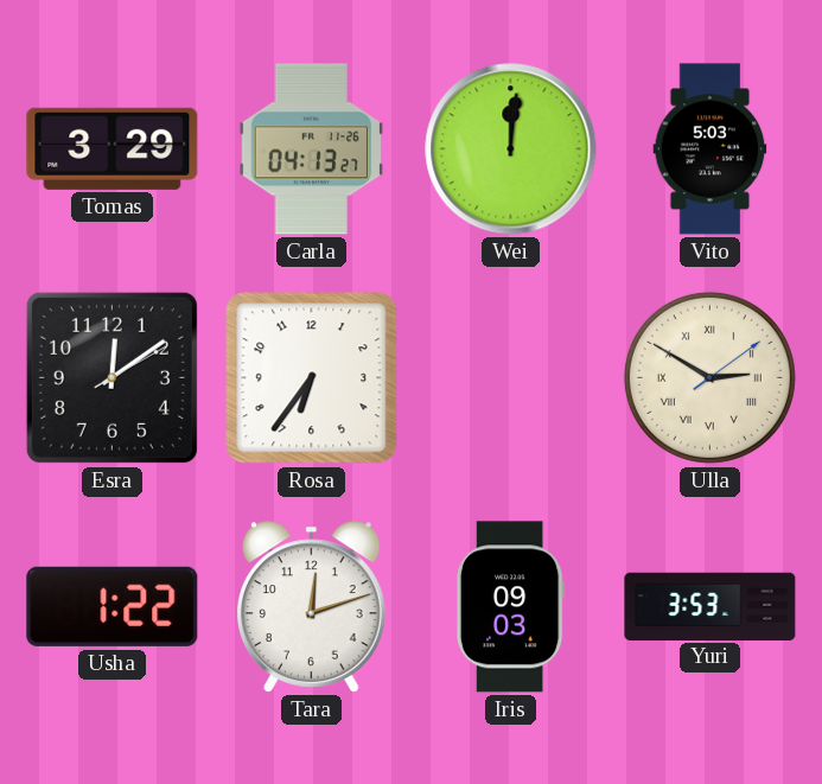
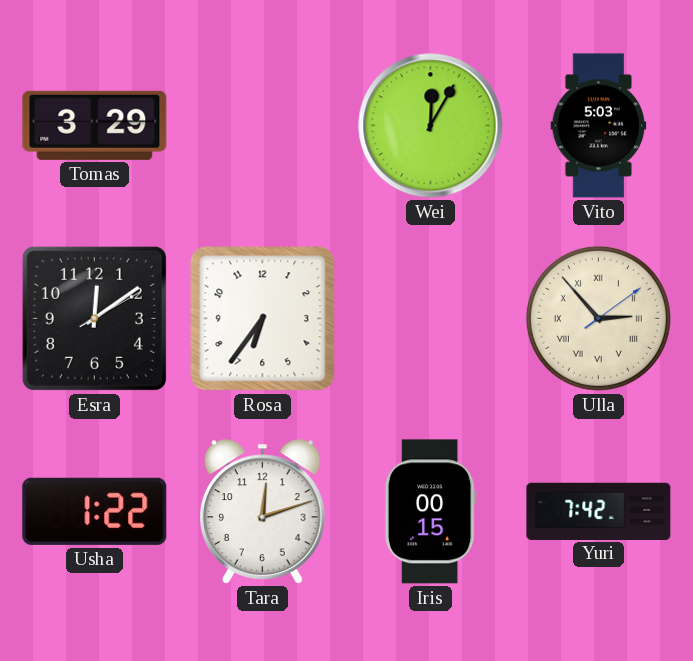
Carla: 04:13 -> none (312, 149)
Wei: 12:01 -> 12:05 (431, 126)
Ulla: 2:50 -> 2:53 (598, 318)
Iris: 09:03 -> 00:15 (430, 512)
Yuri: 3:53 -> 7:42 (599, 511)
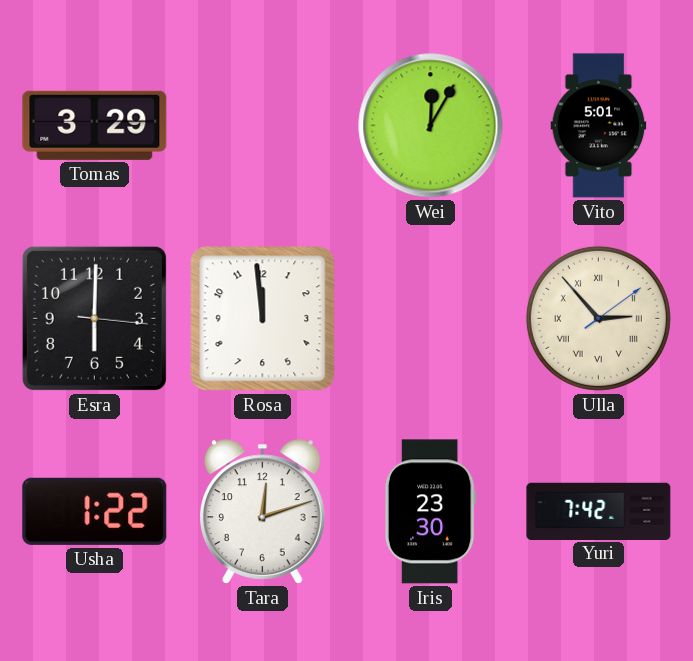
Vito: 5:03 -> 5:01 (599, 126)
Esra: 12:09 -> 6:00 (94, 318)
Rosa: 6:36 -> 11:59 (263, 319)
Iris: 00:15 -> 23:30 (430, 512)
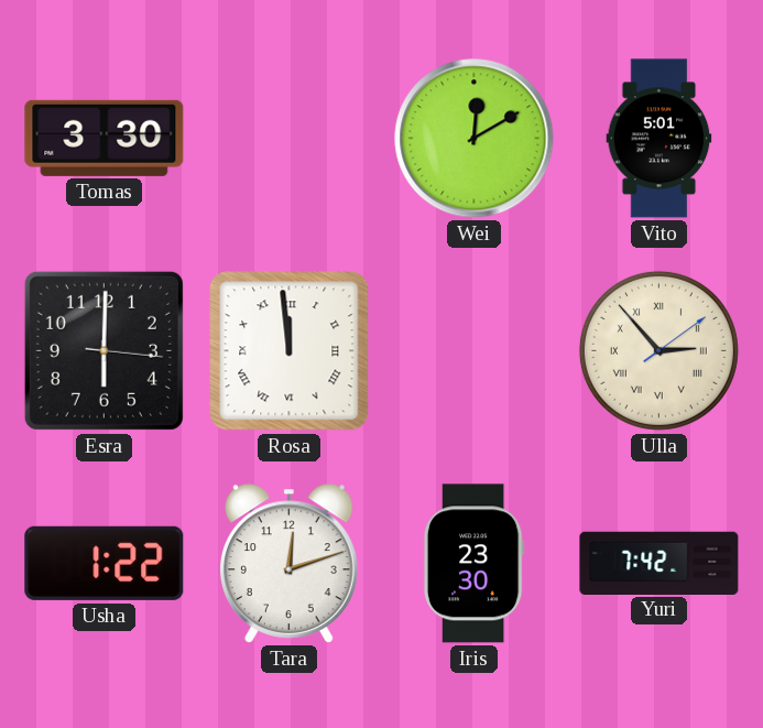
Tomas: 3:29 -> 3:30 (105, 138)
Wei: 12:05 -> 12:10 (475, 139)
Rosa numerals: Arabic -> Roman (290, 351)
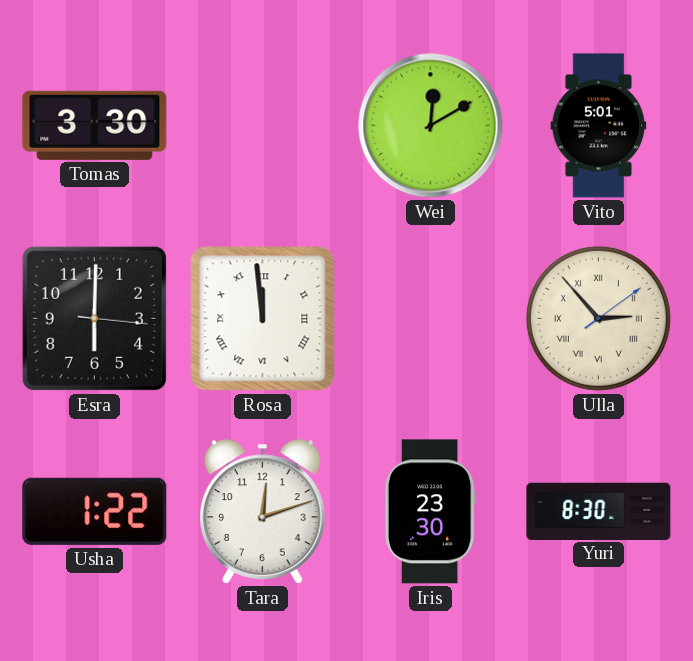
Yuri: 7:42 -> 8:30 (599, 511)
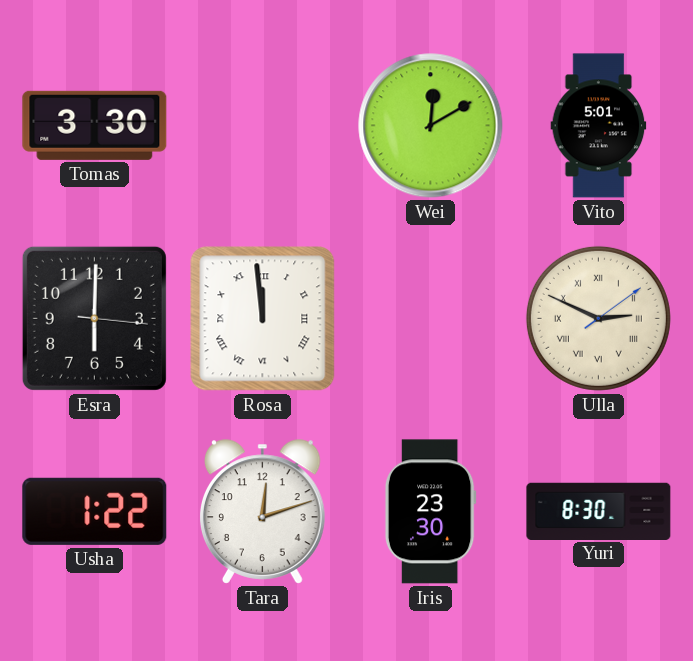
Ulla: 2:53 -> 2:49 (598, 318)
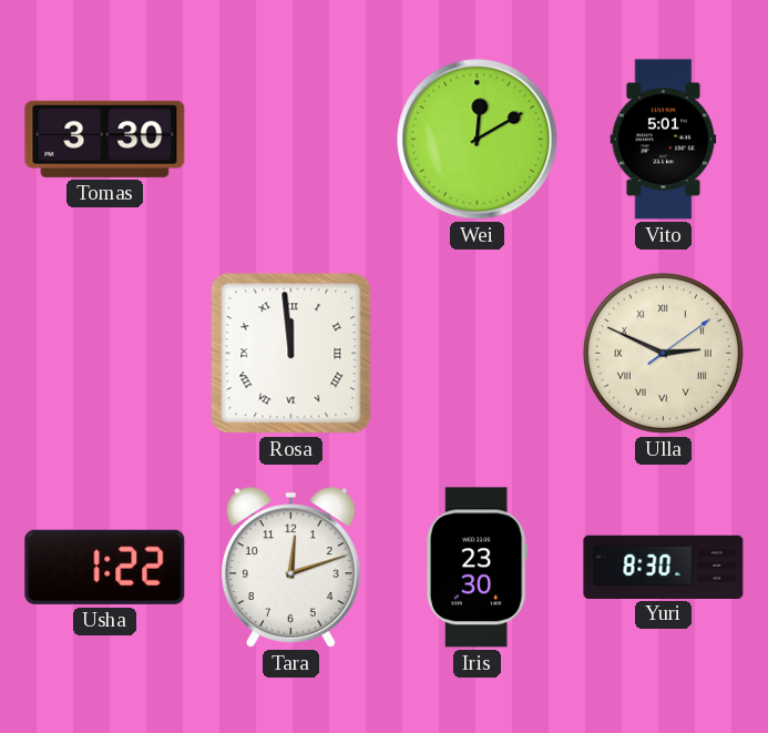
Esra: 6:00 -> none (94, 318)
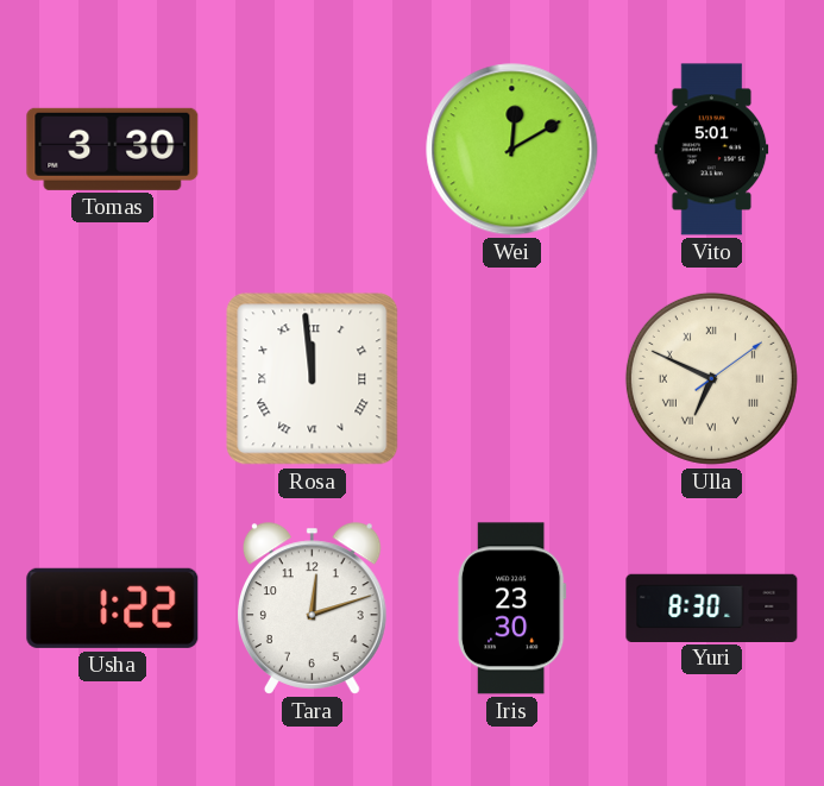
Ulla: 2:49 -> 6:49 (711, 378)
